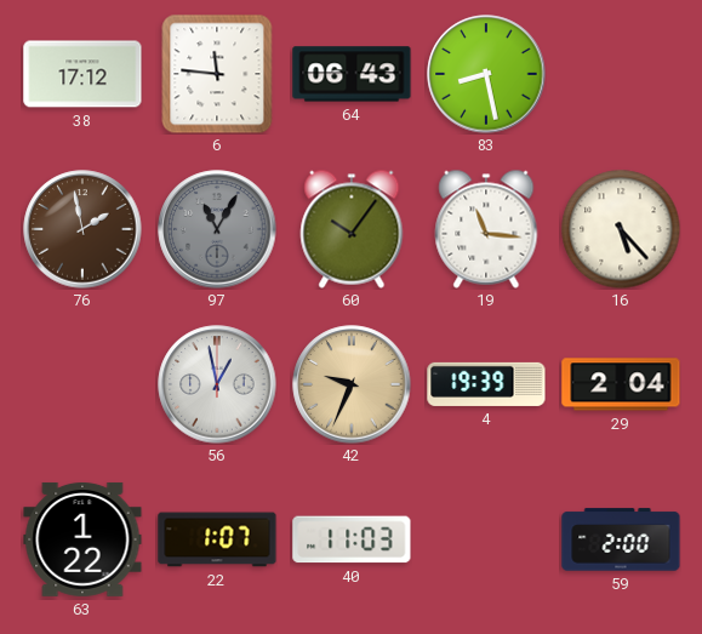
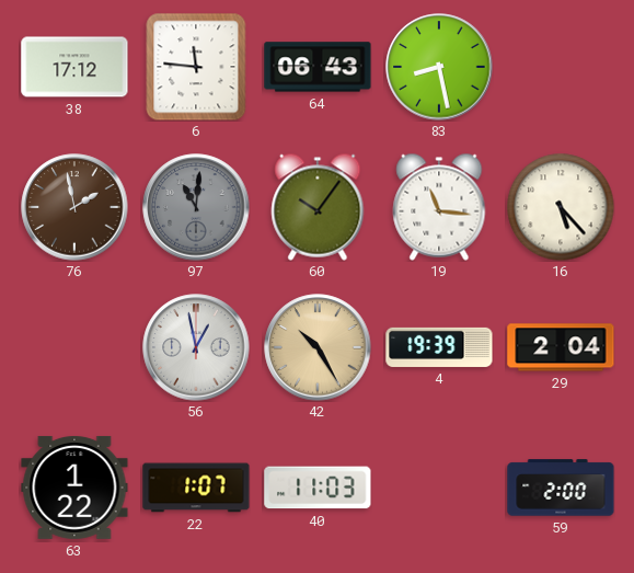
97: 11:05 -> 11:01 (196, 207)
42: 9:34 -> 10:25 (318, 347)
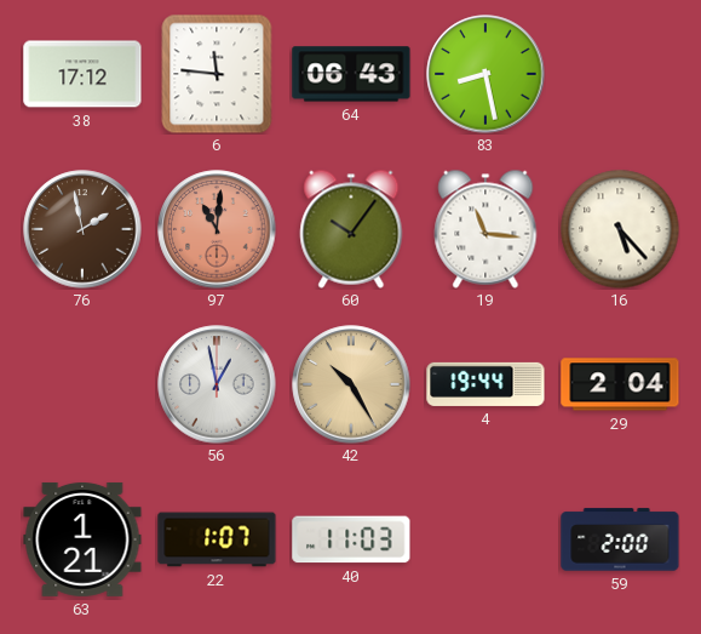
97 dial: grey -> salmon (217, 229)
4: 19:39 -> 19:44 (485, 384)
63: 1:22 -> 1:21 (82, 539)
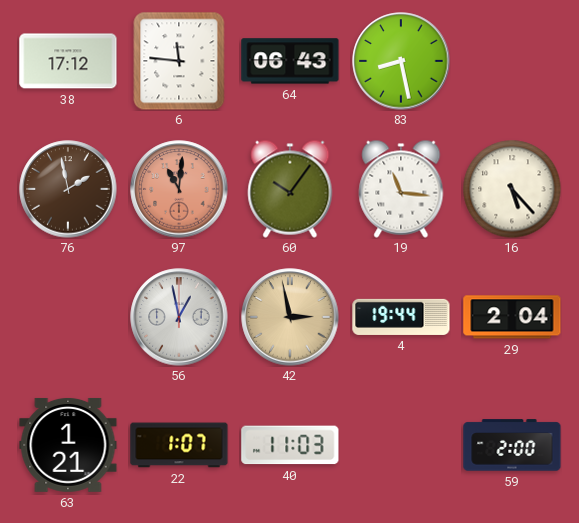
42: 10:25 -> 2:58 (290, 317)
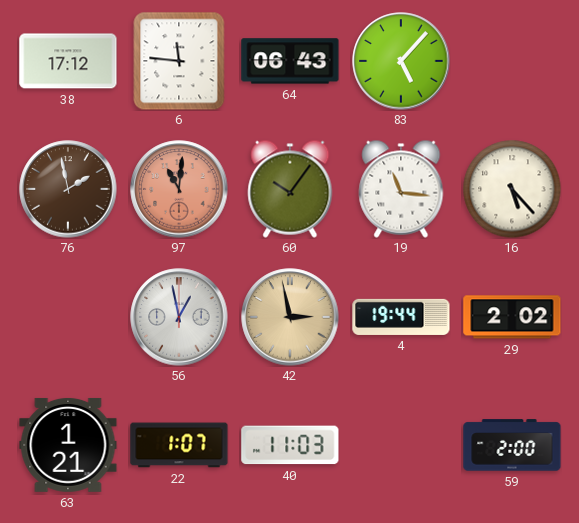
83: 8:28 -> 5:07 (401, 61)
29: 2:04 -> 2:02 (512, 317)
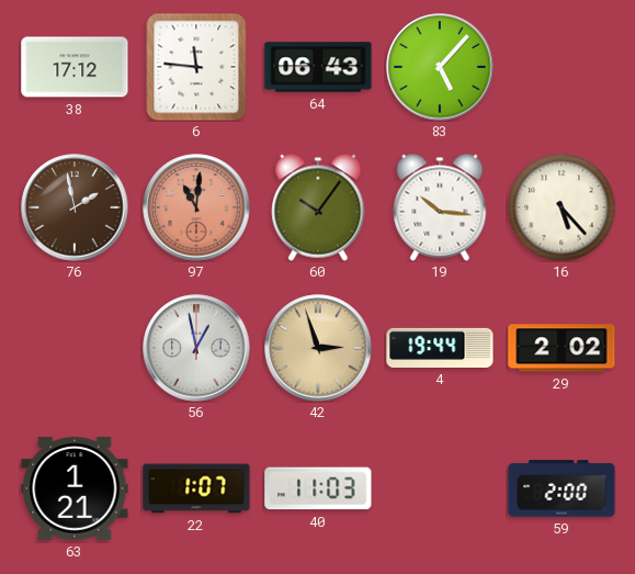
19: 11:16 -> 10:16 (440, 207)
42: 2:58 -> 2:57 (318, 348)
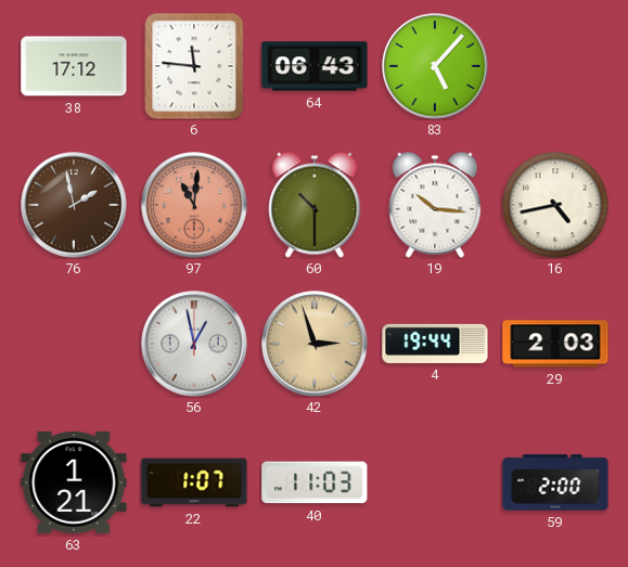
60: 10:06 -> 10:30 (315, 205)
16: 5:23 -> 4:43 (555, 205)
29: 2:02 -> 2:03 (555, 344)
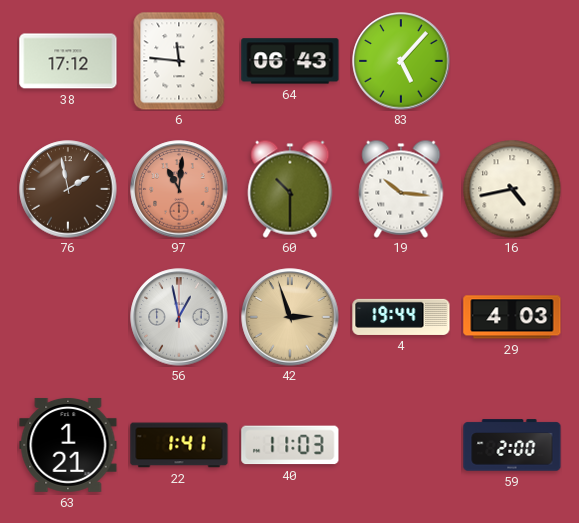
29: 2:03 -> 4:03 (512, 317)
22: 1:07 -> 1:41 (179, 445)
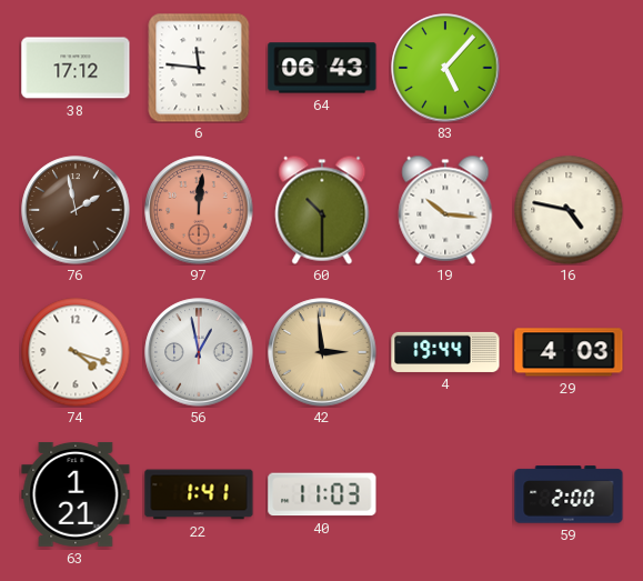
97: 11:01 -> 12:01 (199, 210)
16: 4:43 -> 4:47 (569, 210)
74: none -> 4:18 (76, 352)
42: 2:57 -> 2:59 (322, 352)
